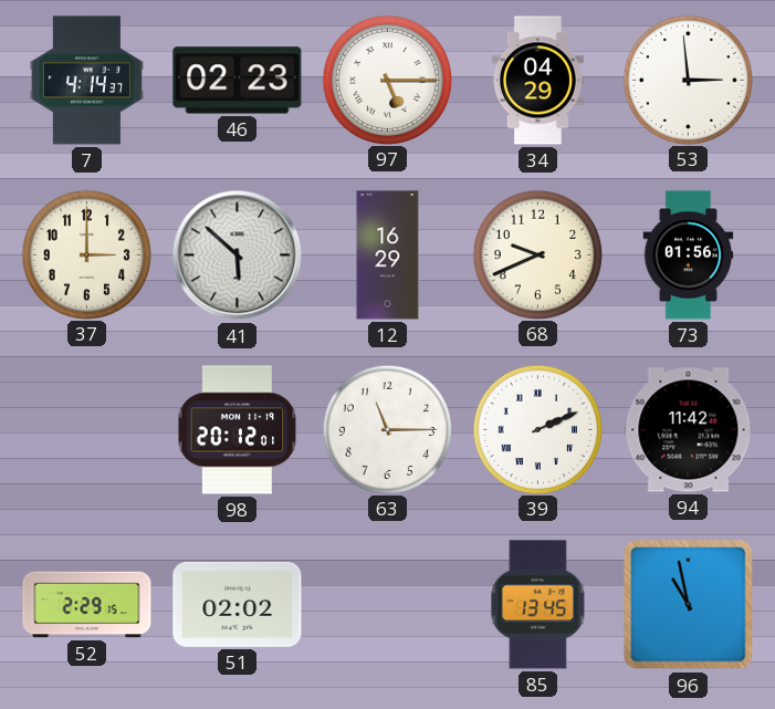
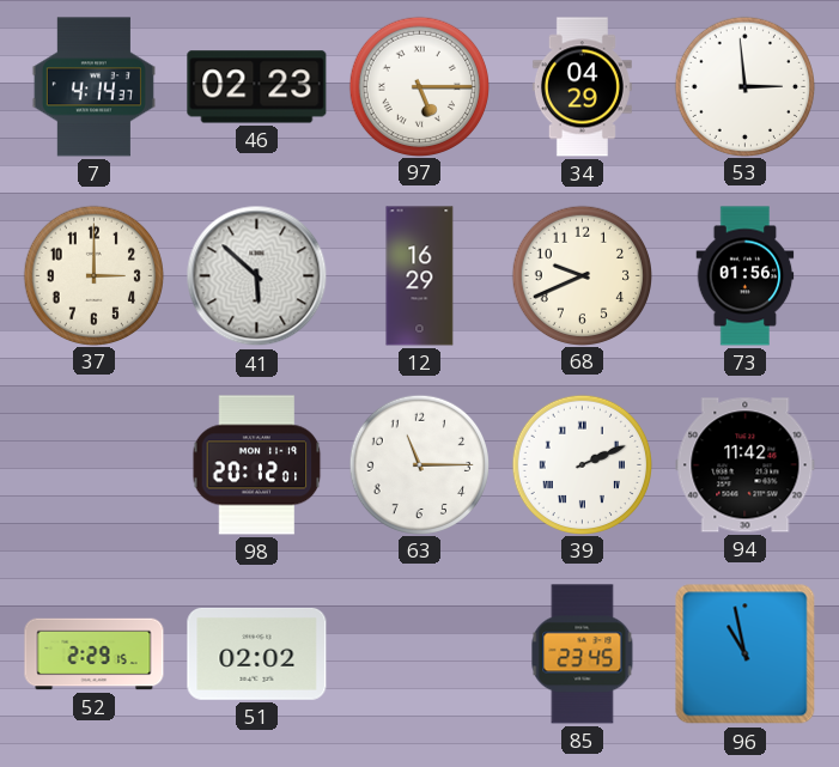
85: 13:45 -> 23:45 (583, 655)
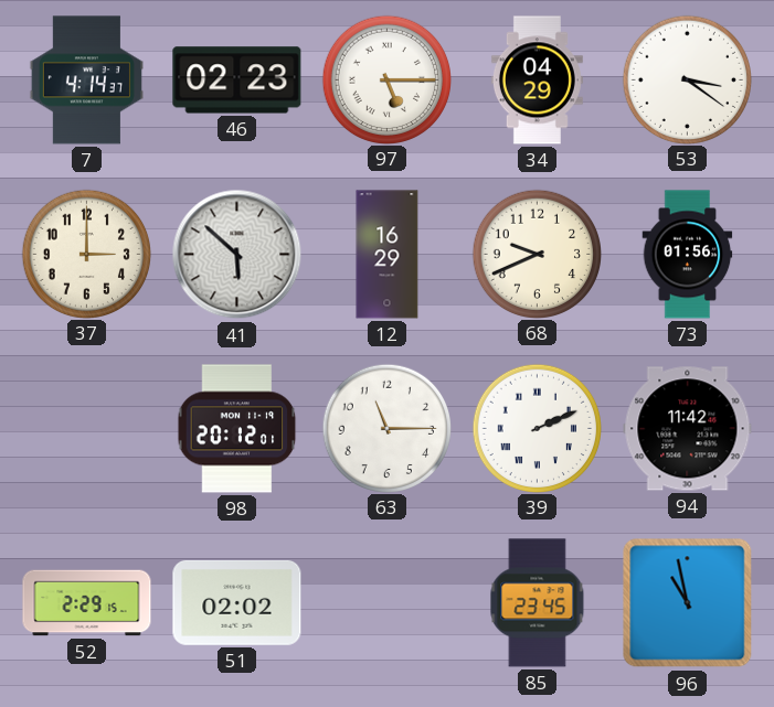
53: 2:59 -> 3:21 (687, 79)
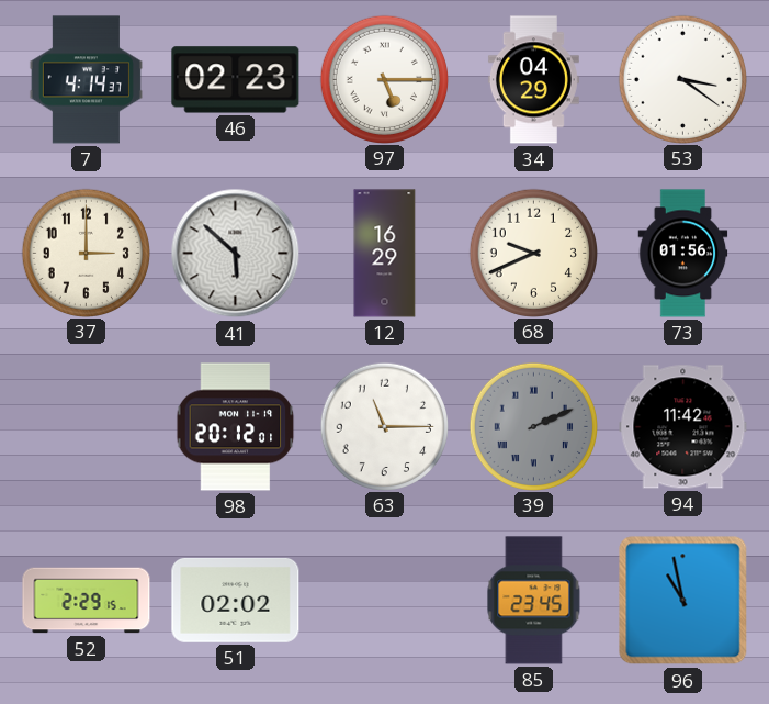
39 dial: white -> grey (533, 426)
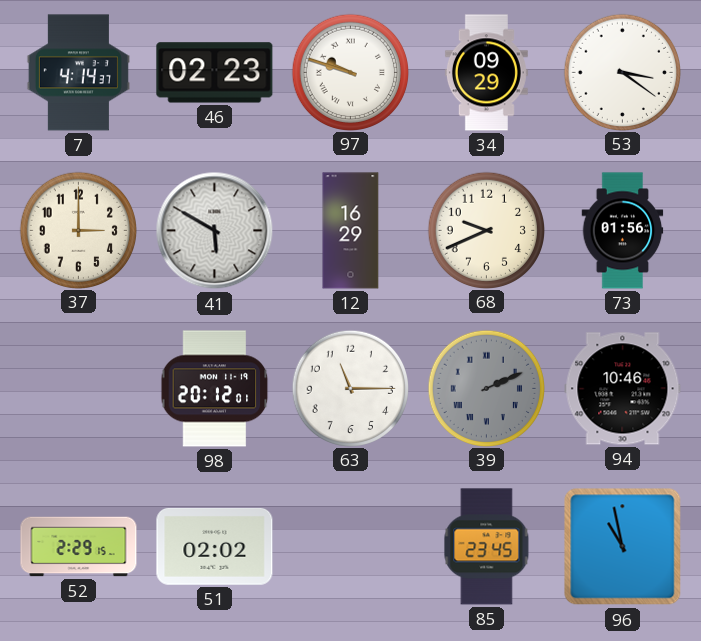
97: 5:15 -> 9:48 (350, 72)
34: 04:29 -> 09:29 (486, 73)
41: 5:52 -> 5:50 (215, 231)
94: 11:42 -> 10:46 (623, 389)
